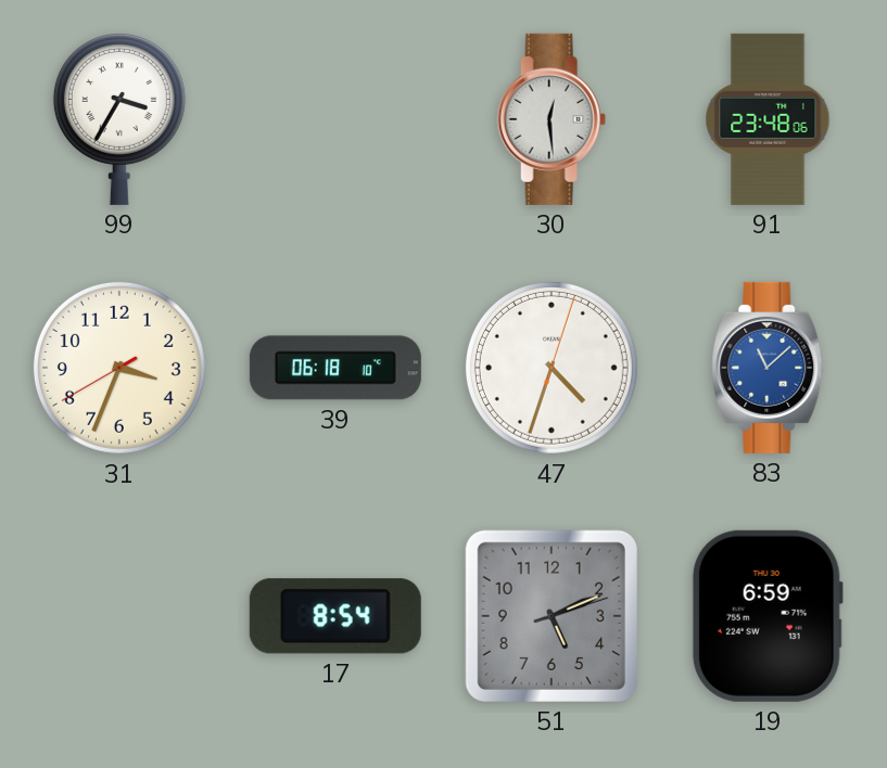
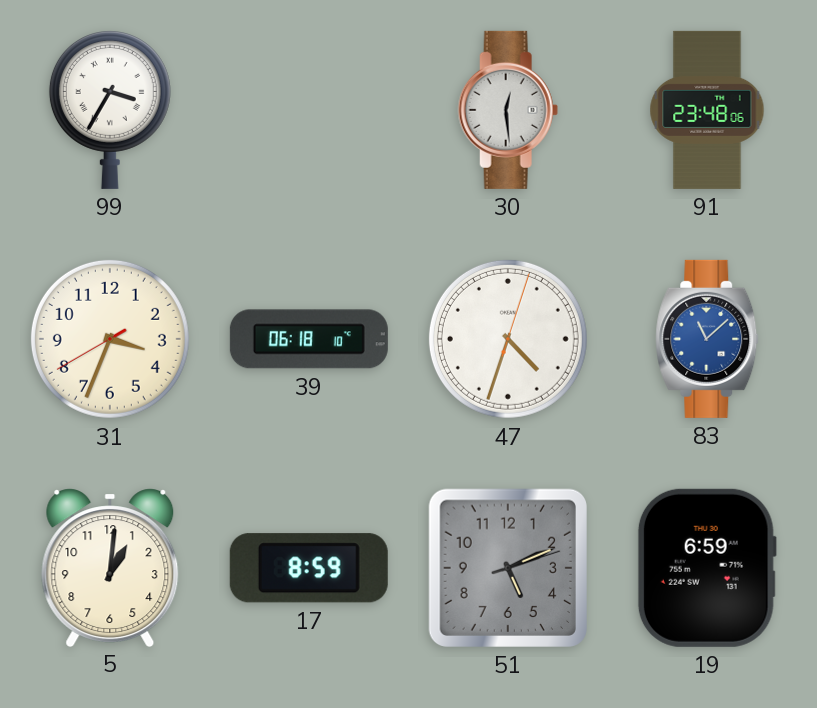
5: none -> 1:01 (110, 567)
17: 8:54 -> 8:59 (309, 568)
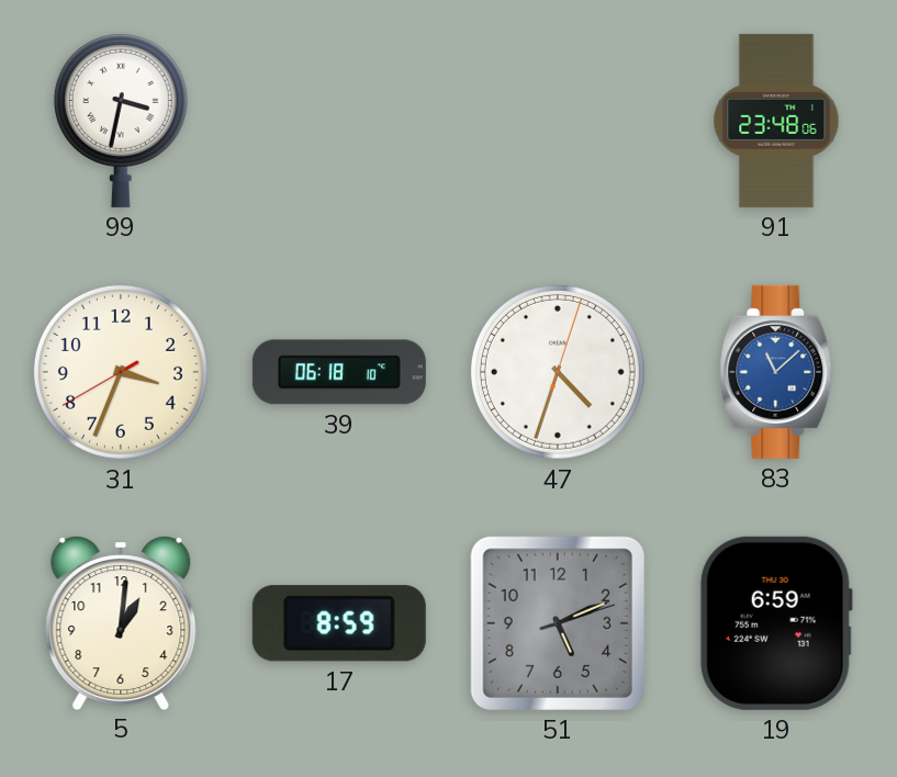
99: 3:35 -> 3:32 (121, 121)
30: 12:29 -> none (508, 110)
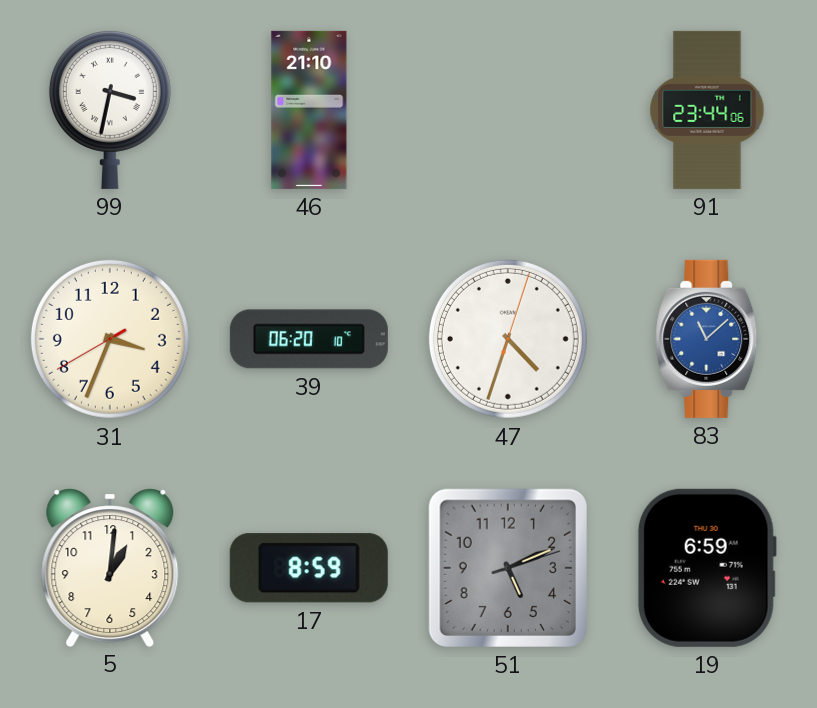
46: none -> 21:10 (309, 110)
91: 23:48 -> 23:44 (707, 110)
39: 06:18 -> 06:20 (309, 339)
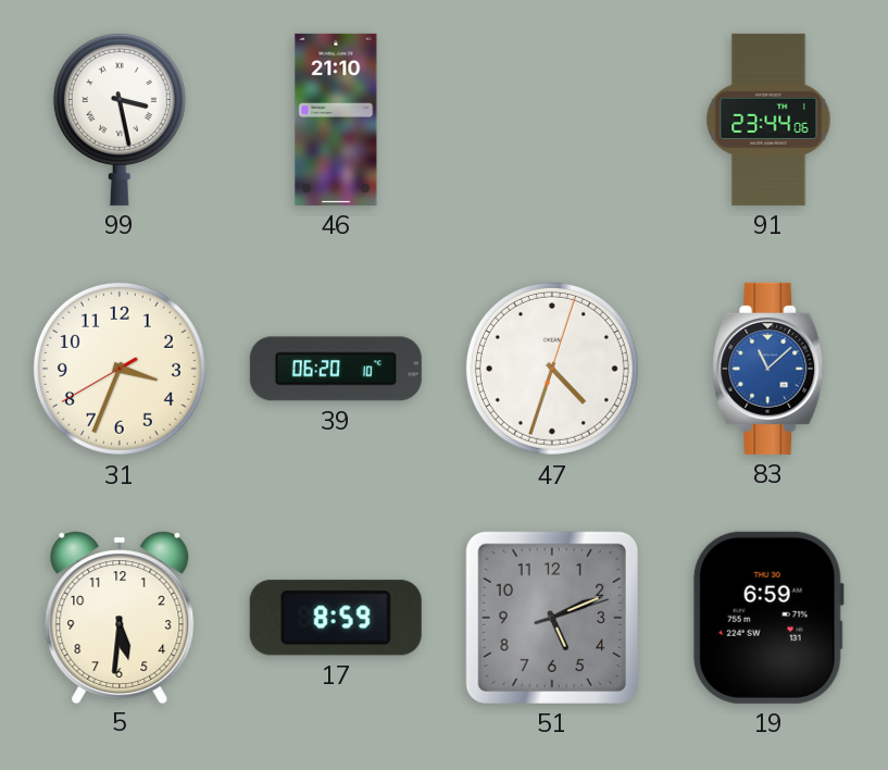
99: 3:32 -> 3:28 (120, 120)
5: 1:01 -> 5:31 (120, 617)
